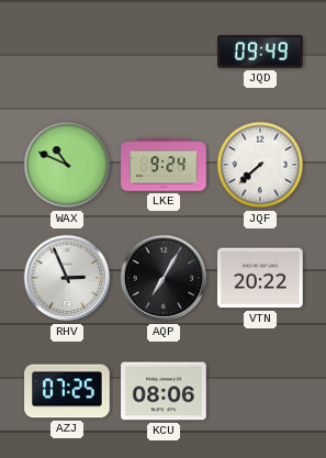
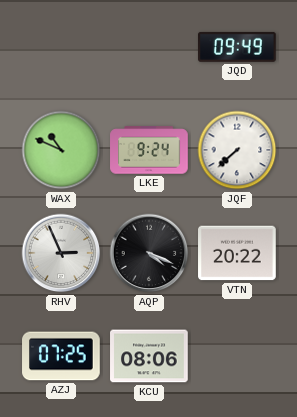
AQP: 7:05 -> 4:19 (149, 253)
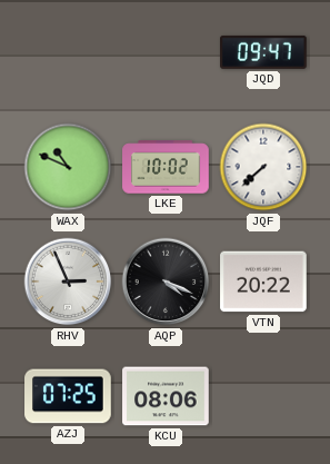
JQD: 09:49 -> 09:47 (264, 52)
LKE: 9:24 -> 10:02 (166, 167)
